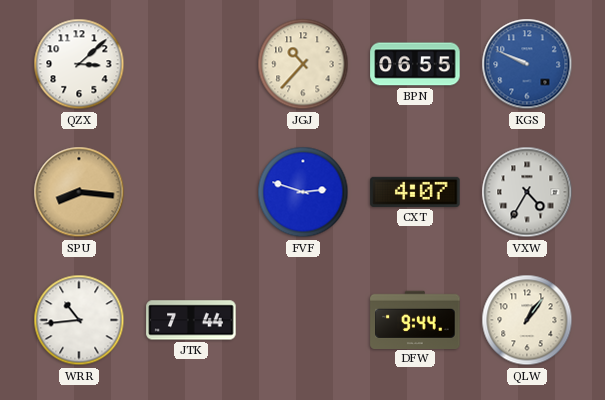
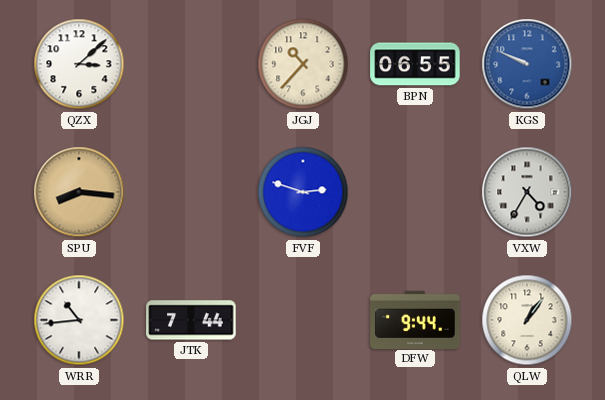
CXT: 4:07 -> none (415, 192)
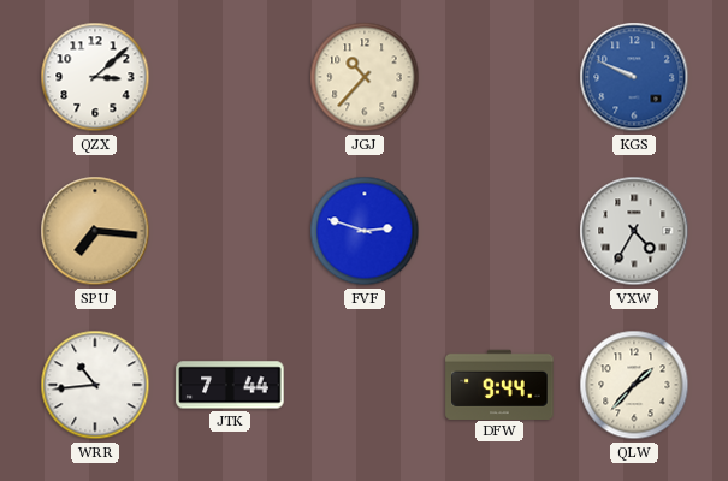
BPN: 06:55 -> none (415, 64)
SPU: 8:16 -> 7:16 (95, 231)
QLW: 1:06 -> 1:37 (634, 385)
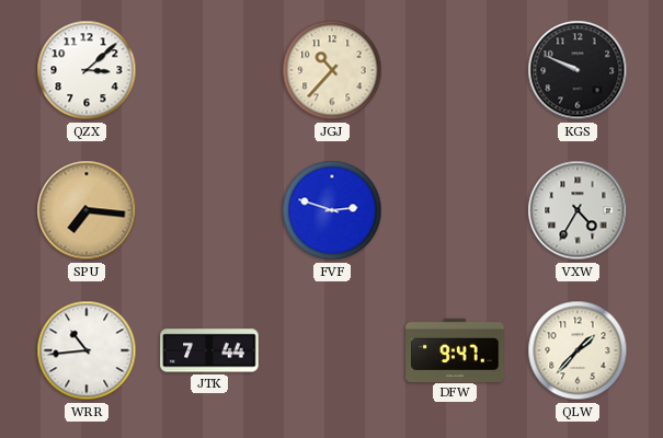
KGS dial: blue -> black (578, 70)
DFW: 9:44 -> 9:47 (455, 349)
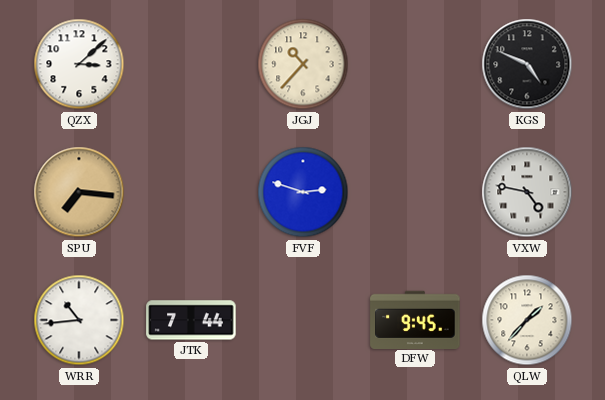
KGS: 9:49 -> 4:49 (527, 64)
VXW: 4:35 -> 4:47 (527, 192)
DFW: 9:47 -> 9:45 (415, 319)
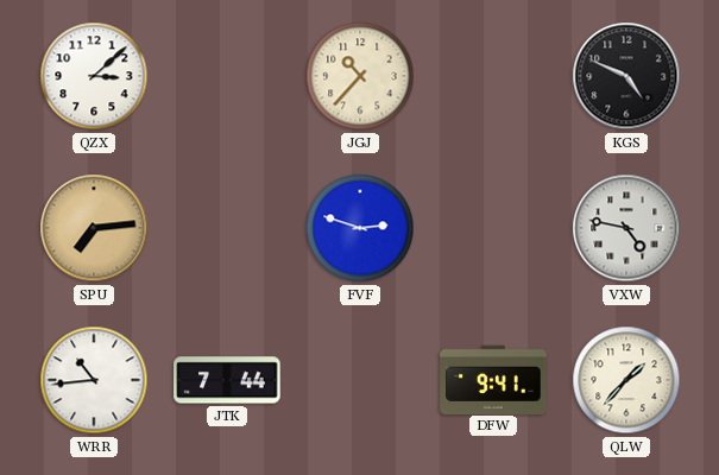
SPU: 7:16 -> 7:14 (94, 228)
DFW: 9:45 -> 9:41 (493, 379)
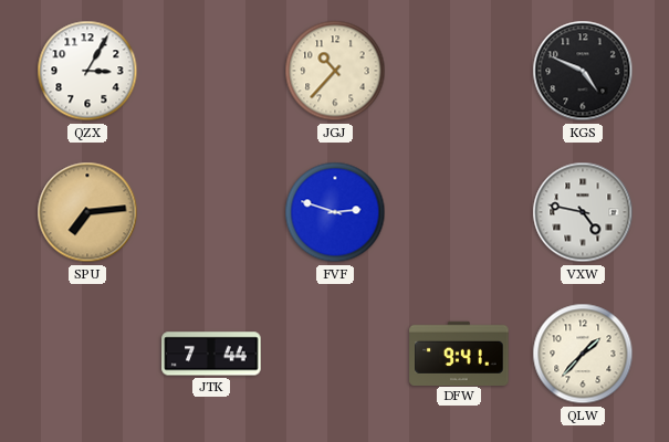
QZX: 3:08 -> 3:05 (87, 71)
WRR: 10:44 -> none (94, 380)
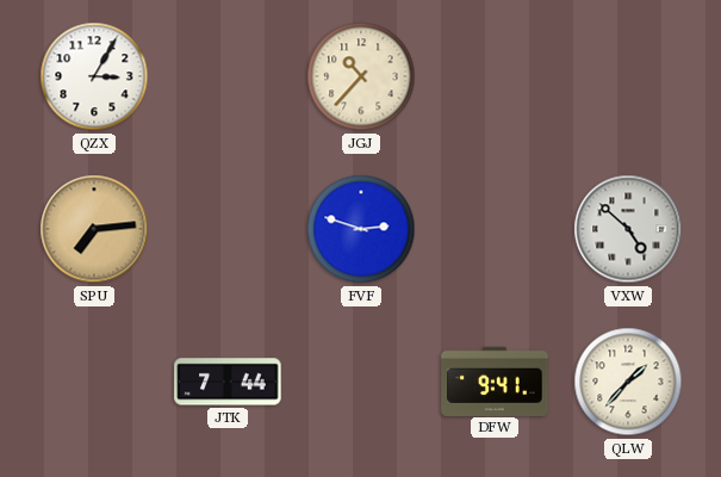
KGS: 4:49 -> none (583, 71)
VXW: 4:47 -> 4:52 (628, 229)
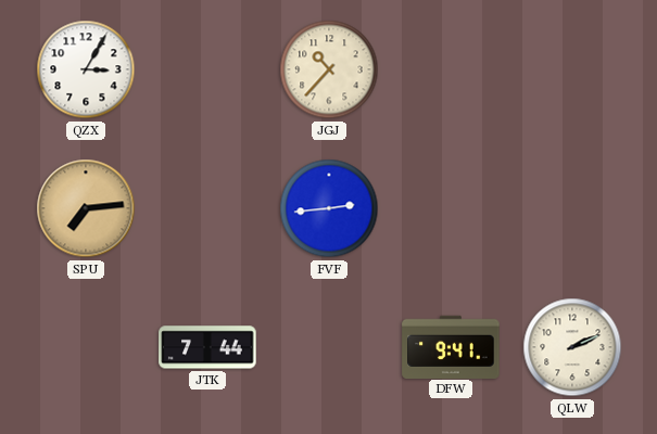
FVF: 2:48 -> 2:44 (329, 208)
VXW: 4:52 -> none (628, 229)
QLW: 1:37 -> 2:11 (572, 347)
